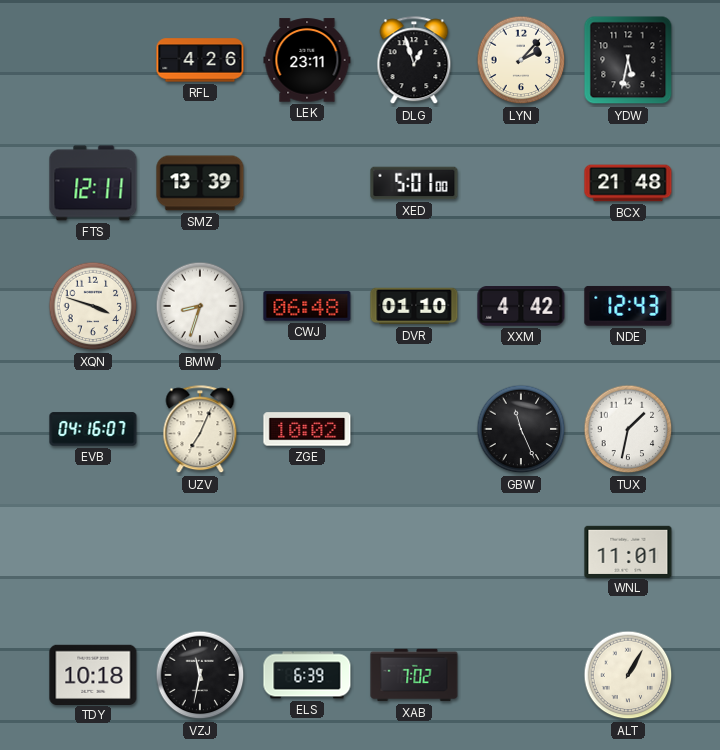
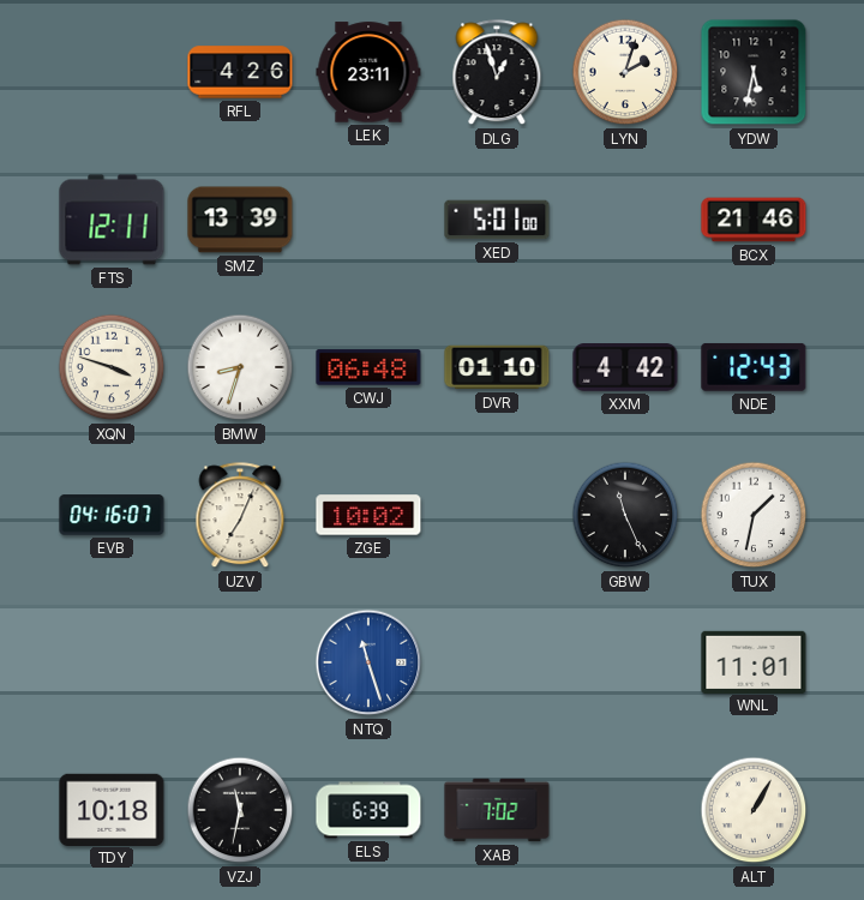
LYN: 2:07 -> 2:03 (625, 72)
BCX: 21:48 -> 21:46 (754, 220)
NTQ: none -> 11:27 (368, 662)
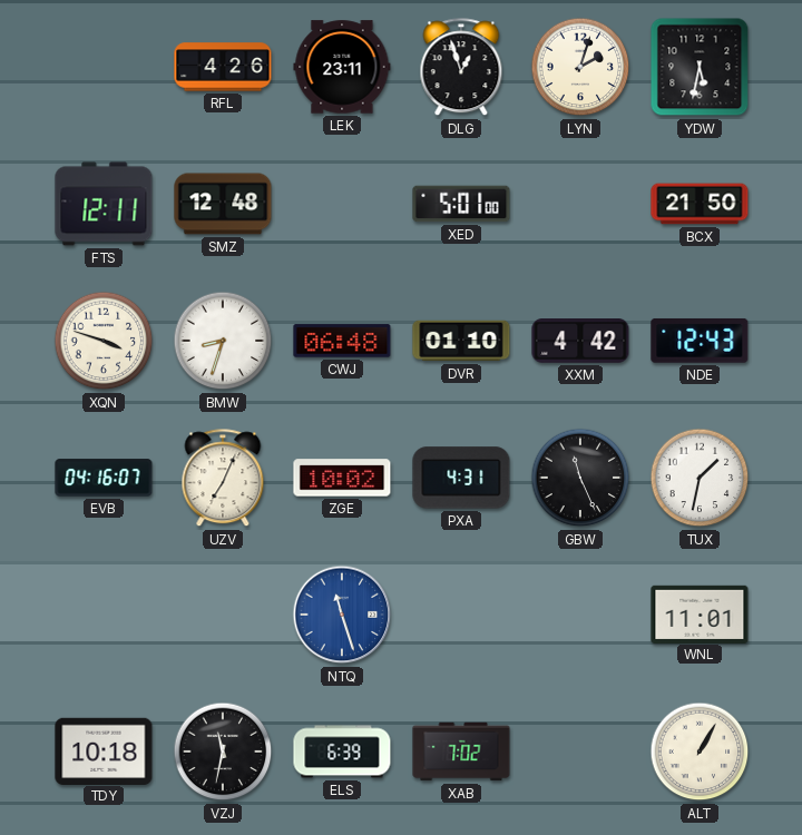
SMZ: 13:39 -> 12:48 (223, 204)
BCX: 21:46 -> 21:50 (700, 204)
PXA: none -> 4:31 (461, 478)
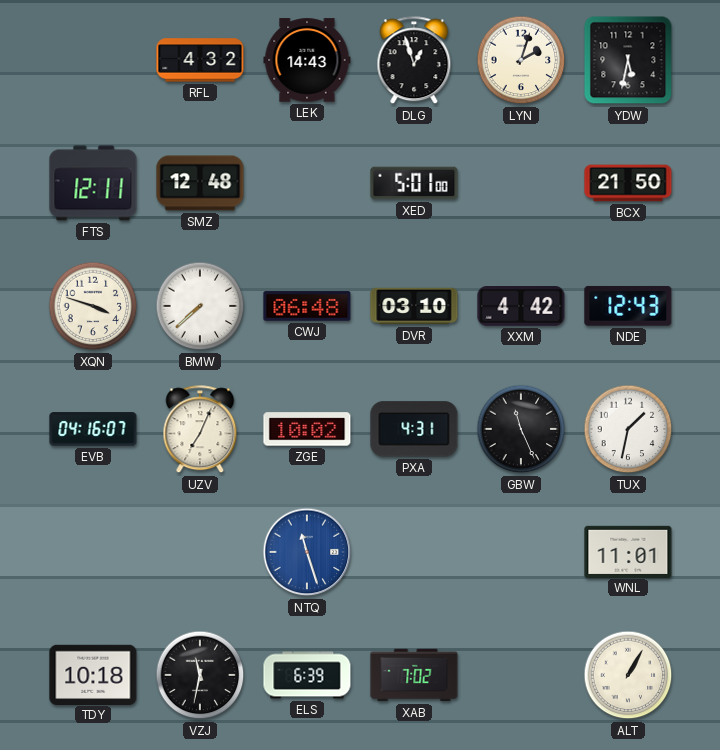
RFL: 4:26 -> 4:32 (200, 60)
LEK: 23:11 -> 14:43 (307, 60)
BMW: 8:33 -> 7:38 (200, 306)
DVR: 01:10 -> 03:10 (414, 306)
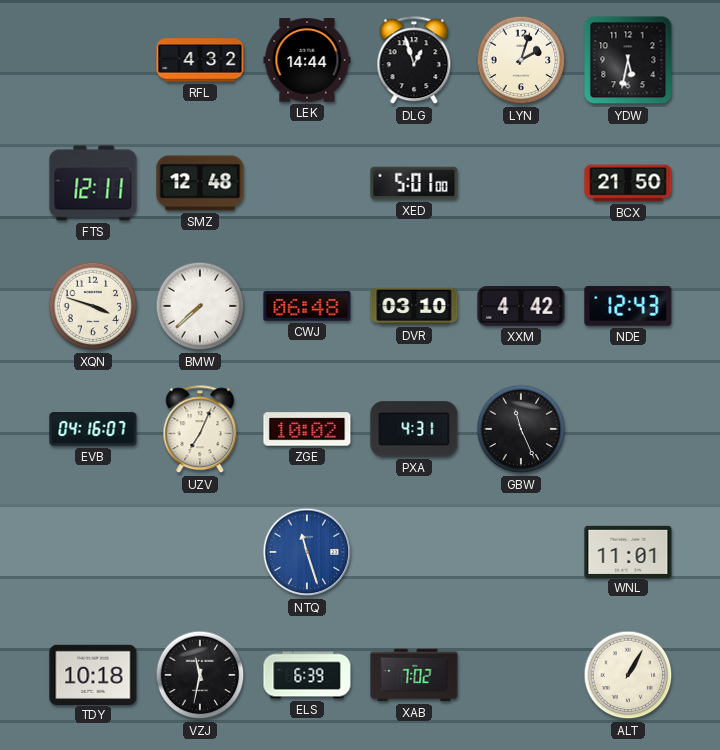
LEK: 14:43 -> 14:44 (307, 60)
TUX: 1:32 -> none (628, 429)
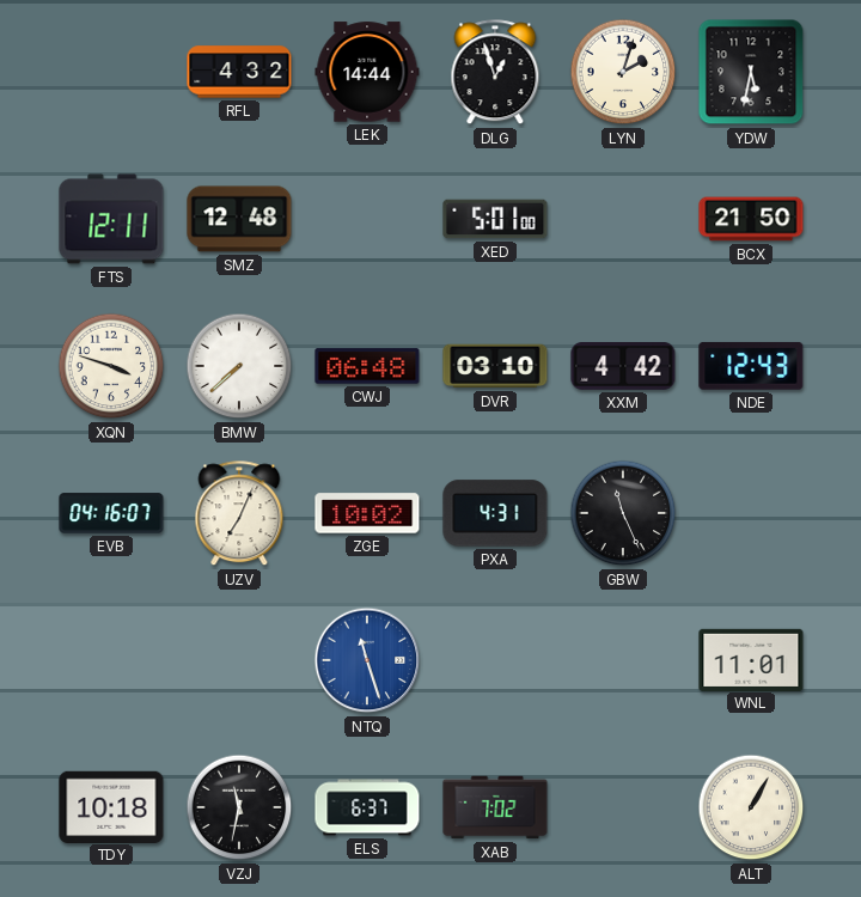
ELS: 6:39 -> 6:37 (367, 807)
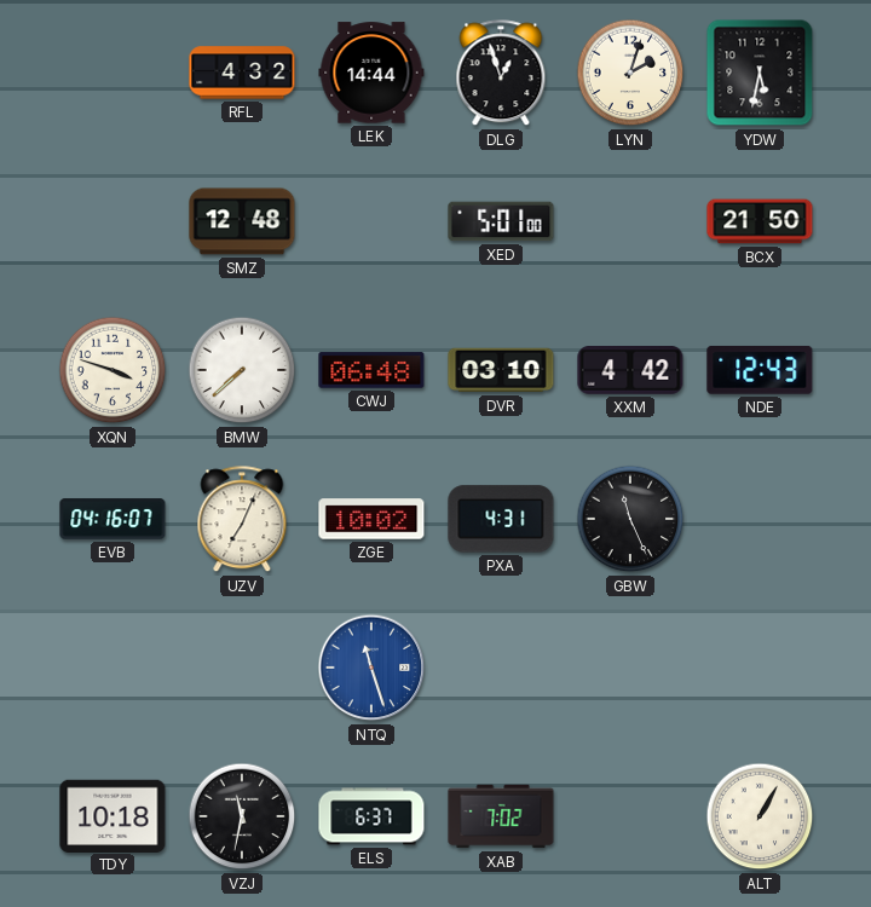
FTS: 12:11 -> none (111, 219)
WNL: 11:01 -> none (751, 659)
